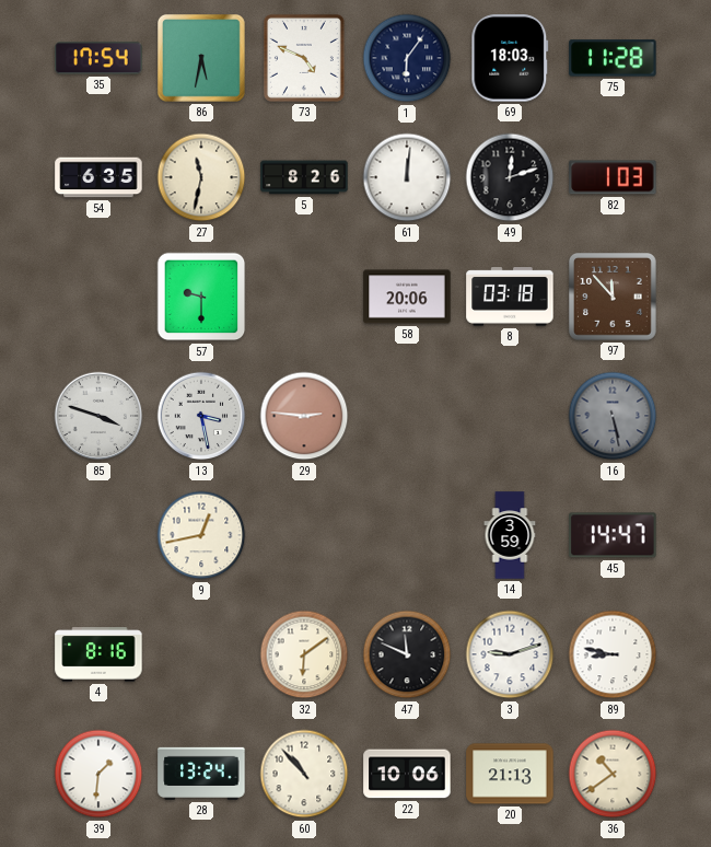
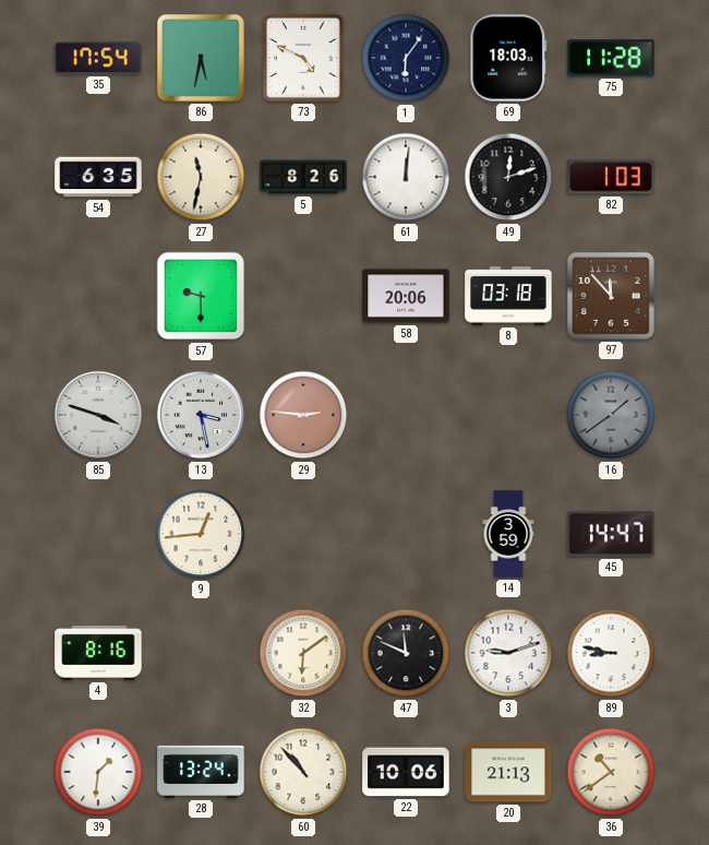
16: 5:28 -> 1:39 (611, 415)
9: 12:43 -> 12:44 (201, 534)
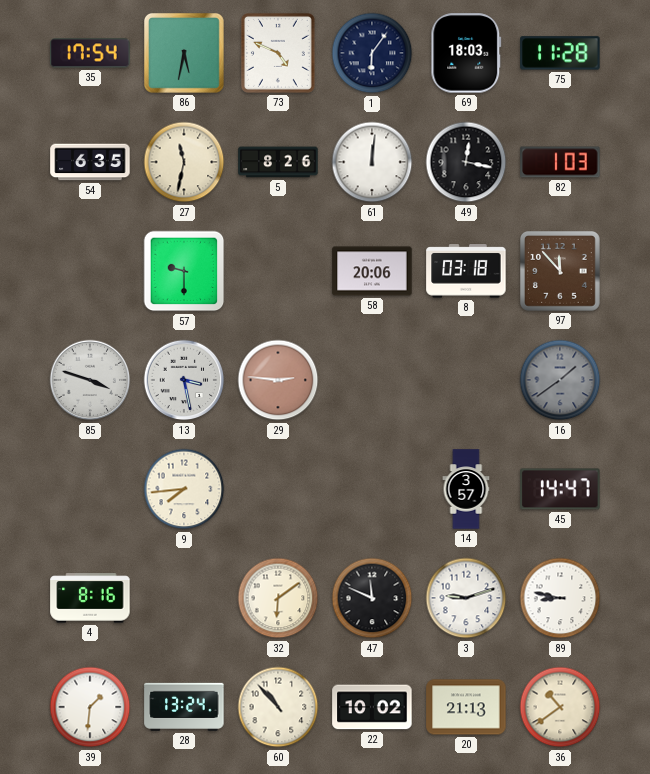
49: 12:12 -> 12:17 (466, 162)
9: 12:44 -> 7:44 (184, 489)
14: 3:59 -> 3:57 (466, 489)
22: 10:06 -> 10:02 (372, 707)
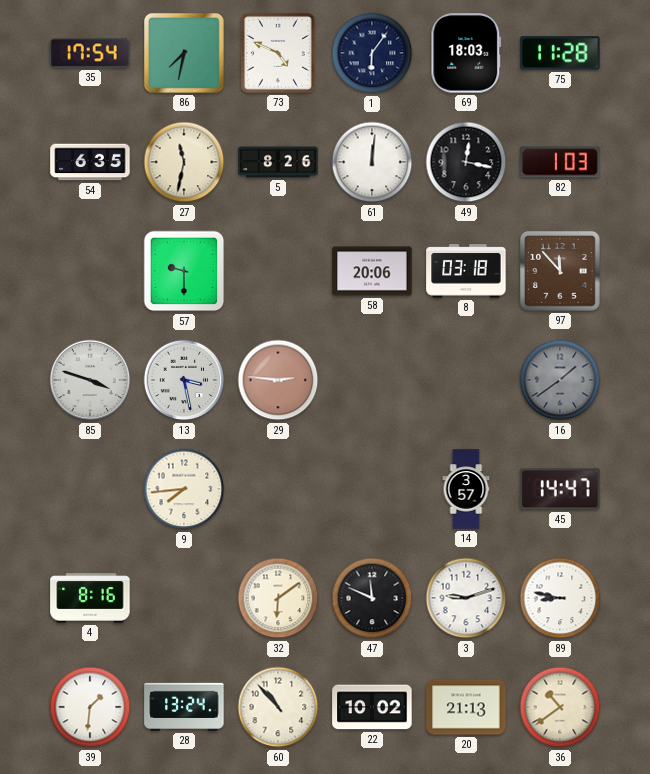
86: 5:32 -> 7:32 (185, 54)
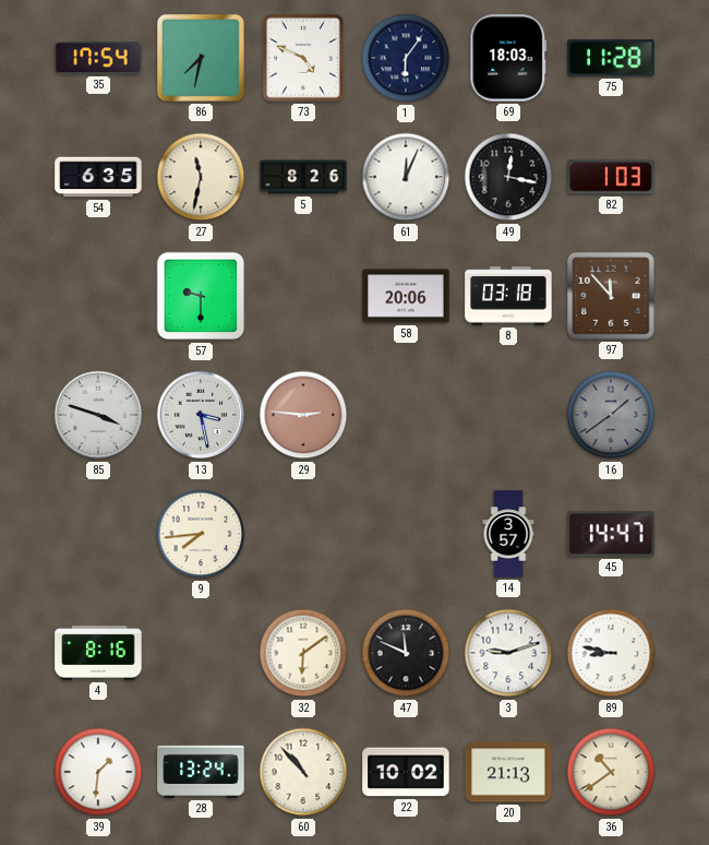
61: 12:01 -> 12:04 (406, 177)
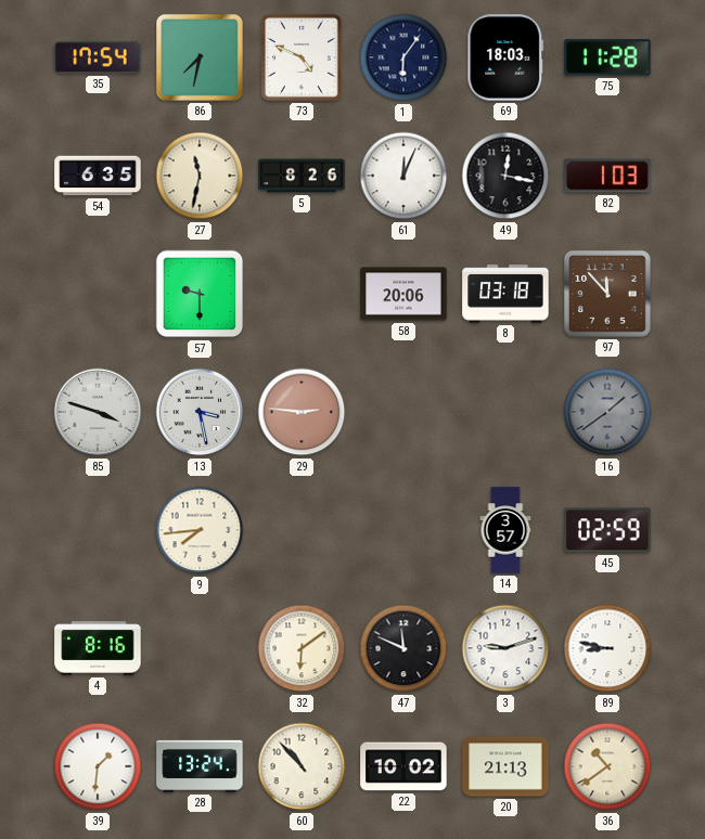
45: 14:47 -> 02:59 (607, 530)
